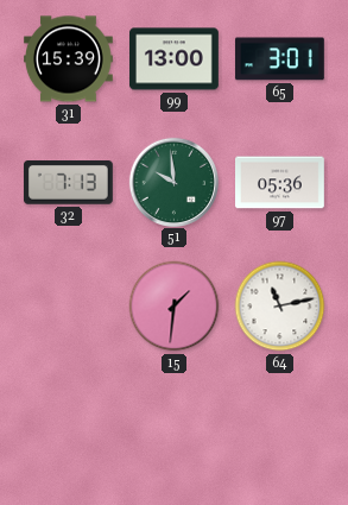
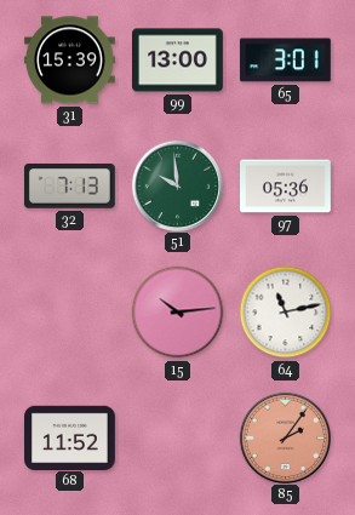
15: 1:31 -> 10:14 (178, 313)
68: none -> 11:52 (70, 437)
85: none -> 2:06 (285, 437)
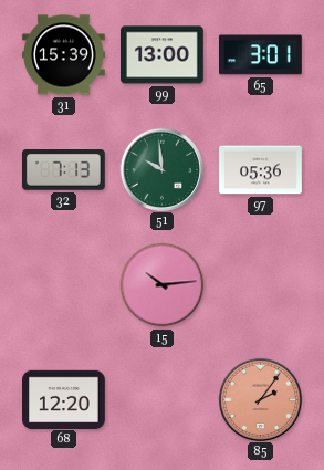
64: 11:13 -> none (286, 313)
68: 11:52 -> 12:20 (64, 399)
